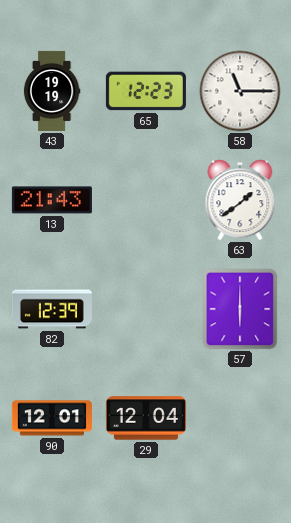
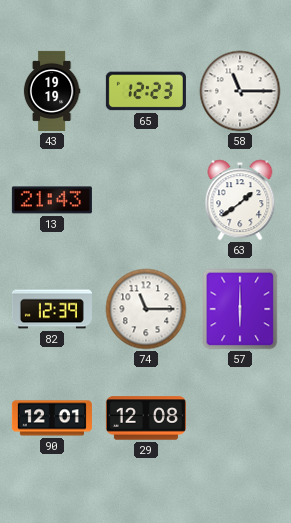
74: none -> 11:15 (146, 309)
29: 12:04 -> 12:08 (146, 418)
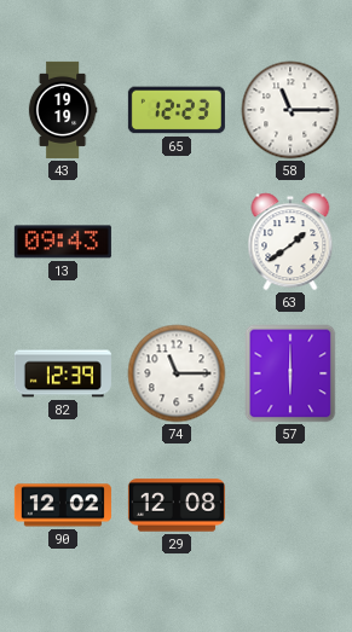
13: 21:43 -> 09:43 (63, 242)
90: 12:01 -> 12:02 (63, 505)
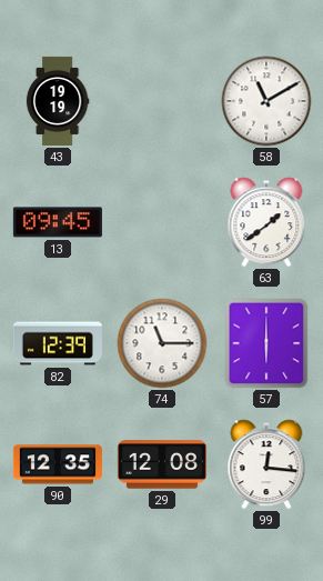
65: 12:23 -> none (177, 110)
58: 11:15 -> 11:10 (266, 101)
13: 09:43 -> 09:45 (58, 222)
90: 12:02 -> 12:35 (58, 464)
99: none -> 12:16 (266, 464)
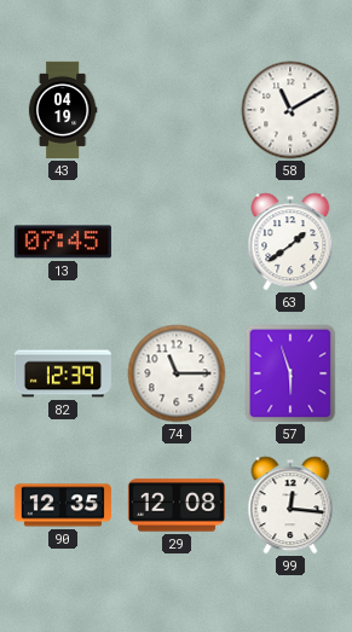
43: 19:19 -> 04:19 (63, 110)
13: 09:45 -> 07:45 (63, 242)
57: 6:00 -> 5:57 (290, 373)
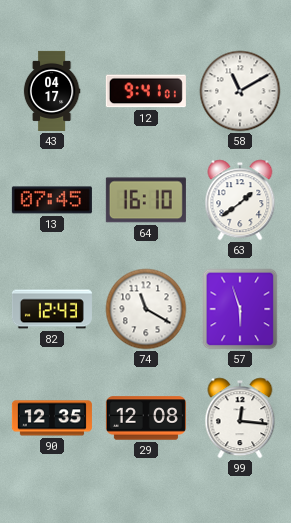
43: 04:19 -> 04:17 (52, 91)
12: none -> 9:41 (146, 91)
64: none -> 16:10 (146, 200)
82: 12:39 -> 12:43 (52, 309)
74: 11:15 -> 11:20 (146, 309)
